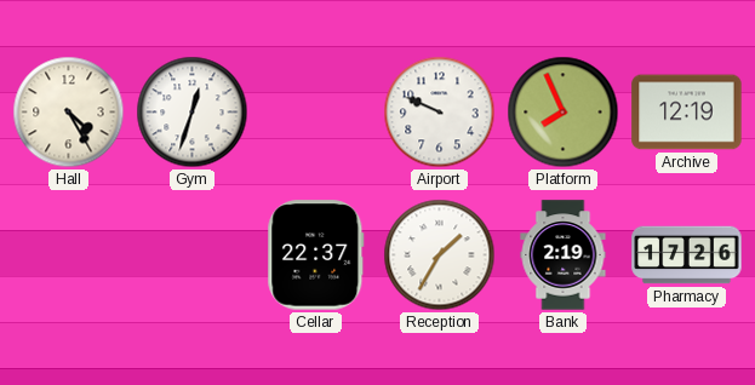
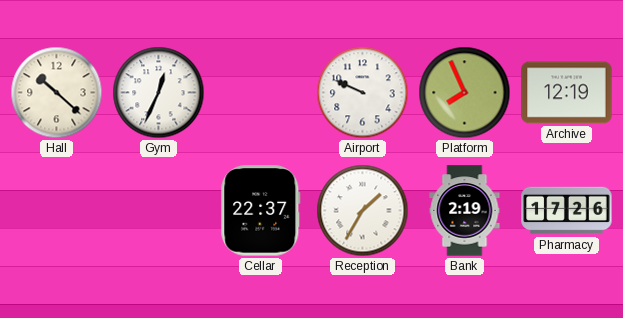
Hall: 4:25 -> 10:22 (57, 93)
Gym: 12:33 -> 12:34 (159, 93)
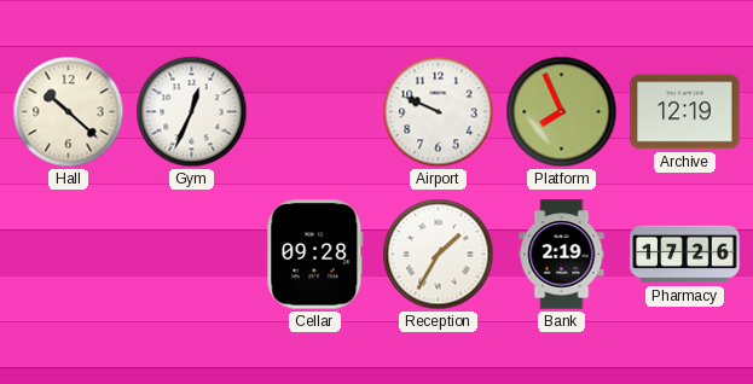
Cellar: 22:37 -> 09:28 (315, 255)
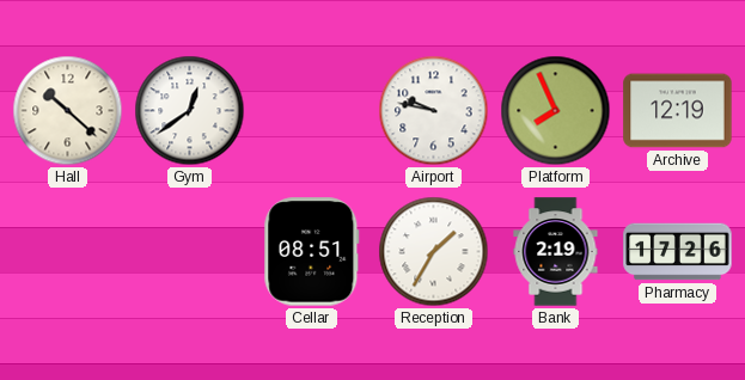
Gym: 12:34 -> 12:39 (190, 111)
Airport: 9:49 -> 9:47 (434, 111)
Cellar: 09:28 -> 08:51 (312, 252)
